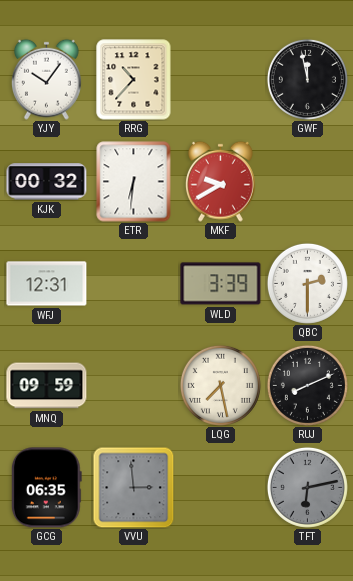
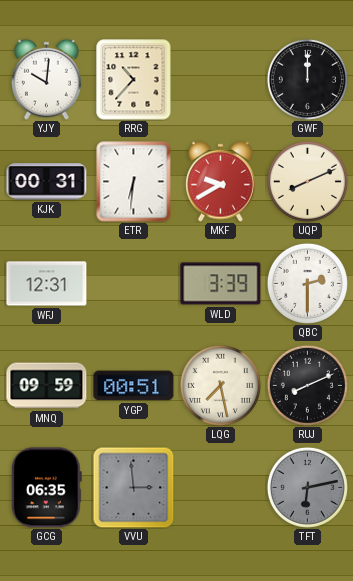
YJY: 10:06 -> 10:01 (46, 79)
GWF: 11:58 -> 12:00 (307, 79)
KJK: 00:32 -> 00:31 (47, 182)
UQP: none -> 8:11 (307, 181)
YGP: none -> 00:51 (134, 386)
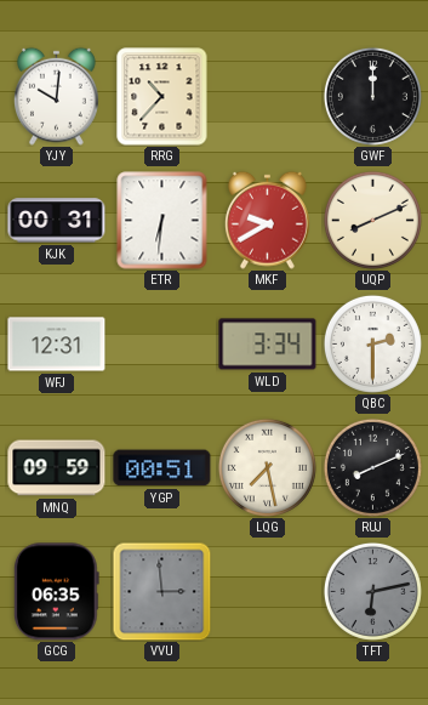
WLD: 3:39 -> 3:34 (268, 345)
